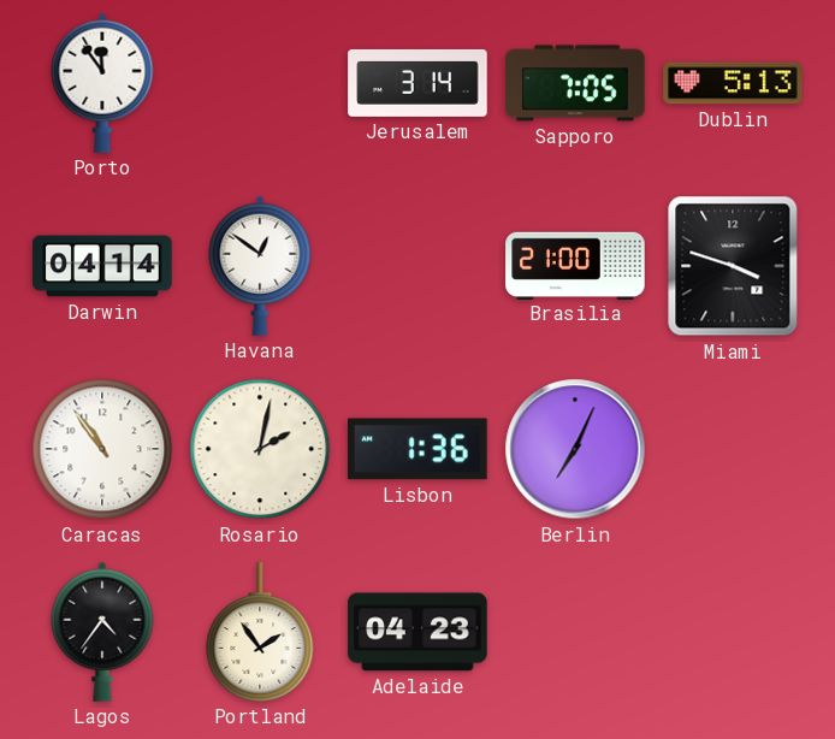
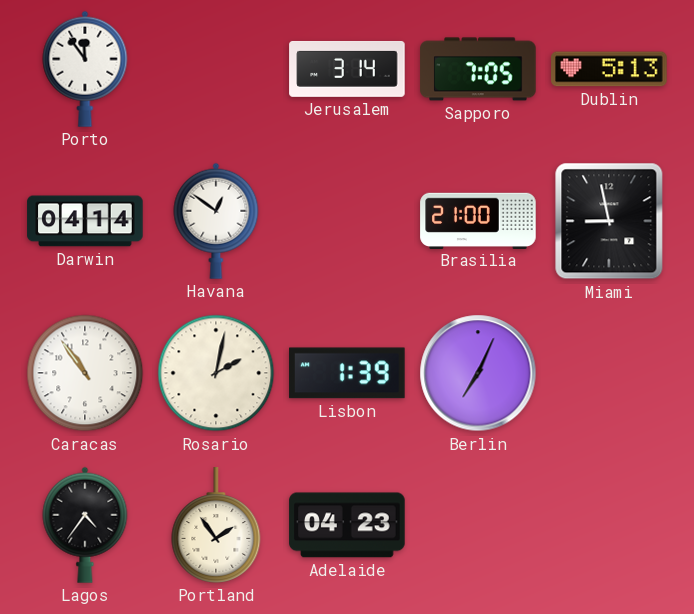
Miami: 3:48 -> 8:58 (609, 221)
Lisbon: 1:36 -> 1:39 (347, 373)
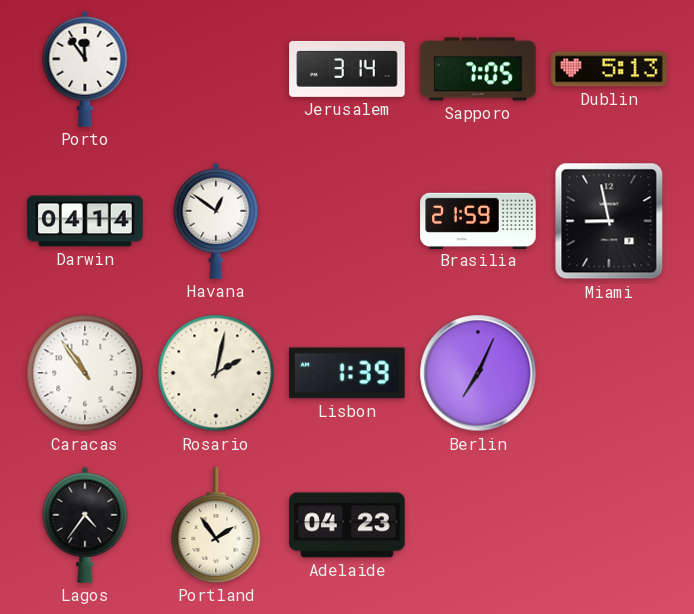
Brasilia: 21:00 -> 21:59 (478, 220)
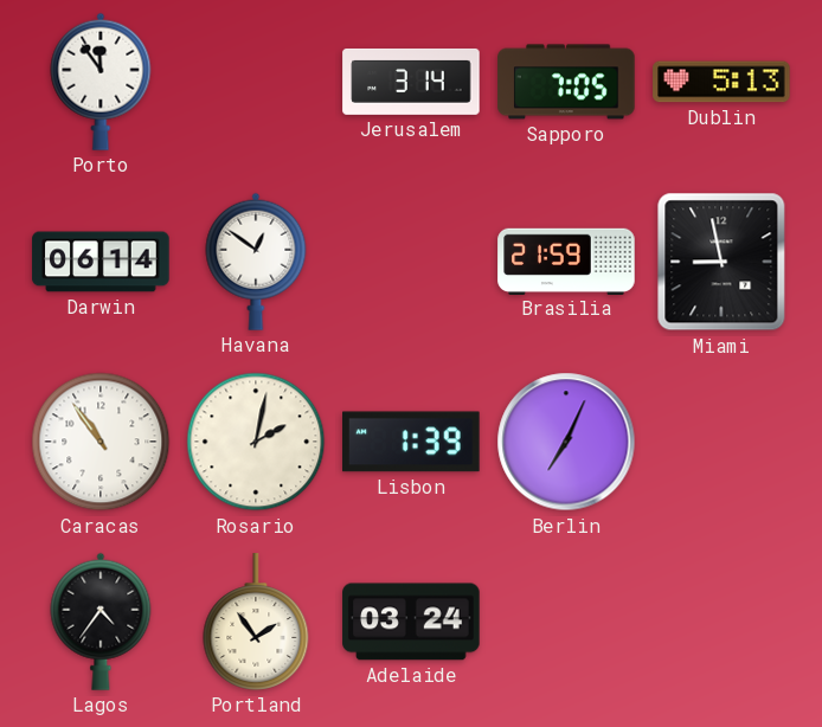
Darwin: 04:14 -> 06:14 (101, 262)
Adelaide: 04:23 -> 03:24 (411, 622)
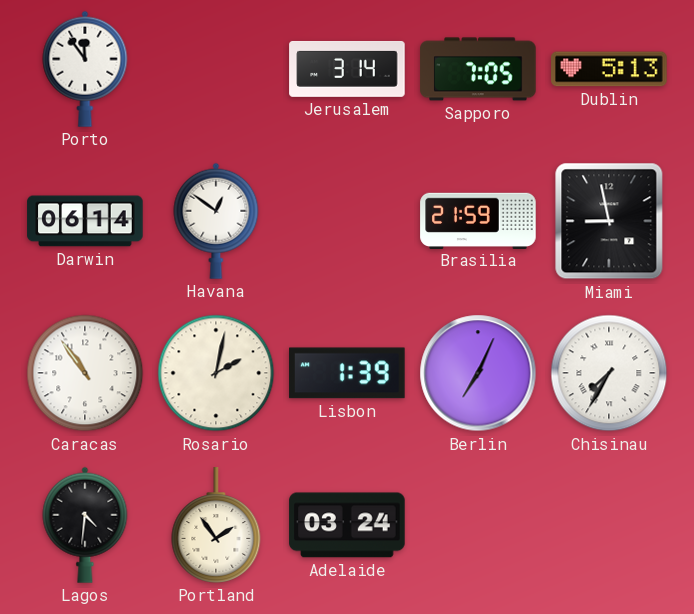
Chisinau: none -> 7:35 (609, 373)
Lagos: 4:36 -> 4:31 (85, 525)
